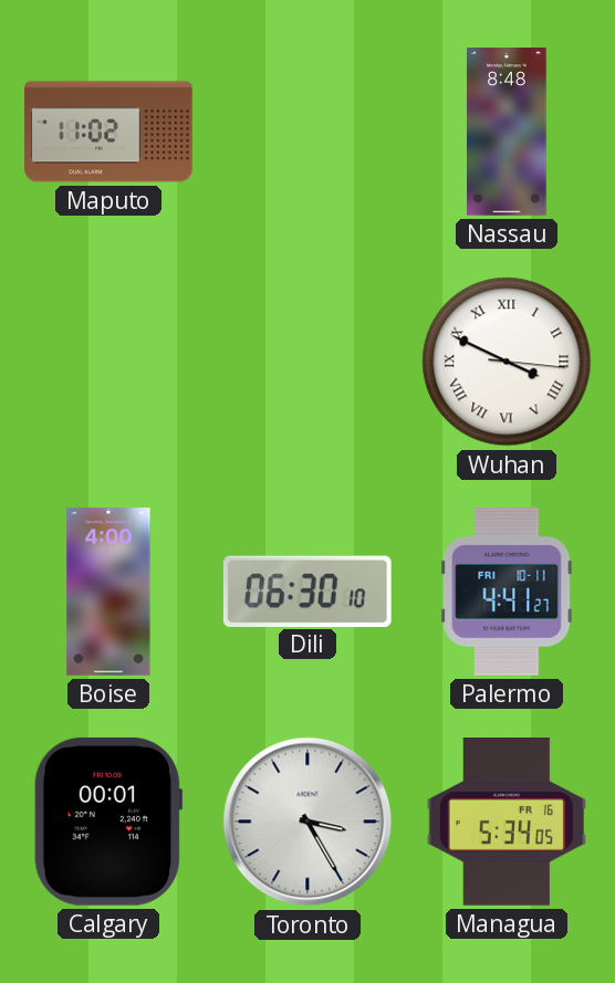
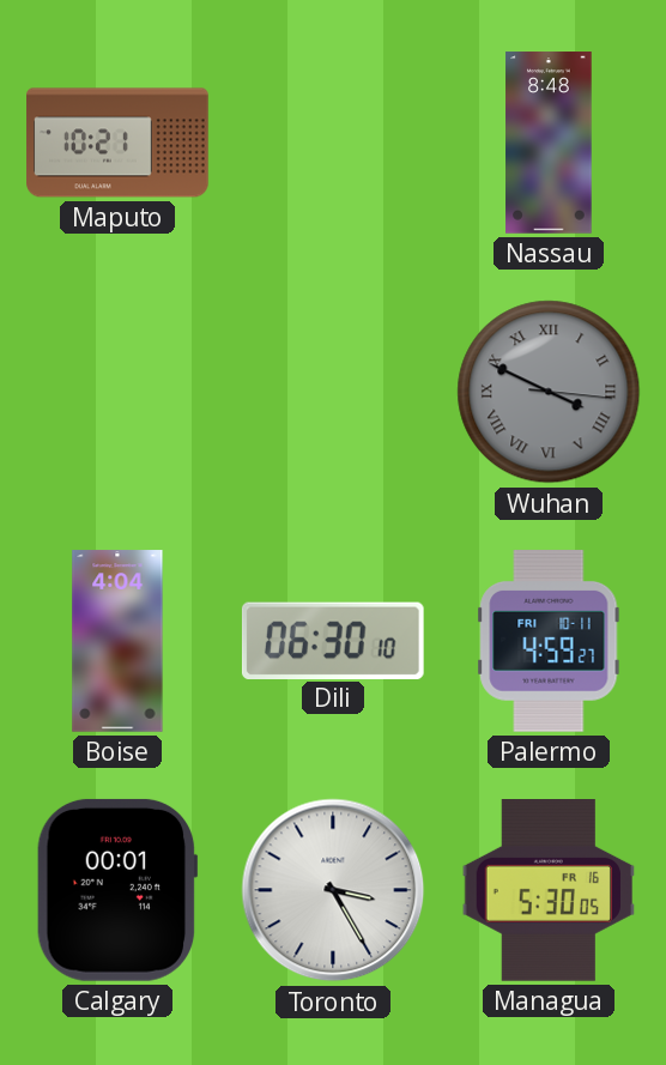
Maputo: 11:02 -> 10:21 (117, 143)
Wuhan dial: white -> grey (549, 392)
Boise: 4:00 -> 4:04 (117, 641)
Palermo: 4:41 -> 4:59 (549, 641)
Managua: 5:34 -> 5:30 (547, 891)
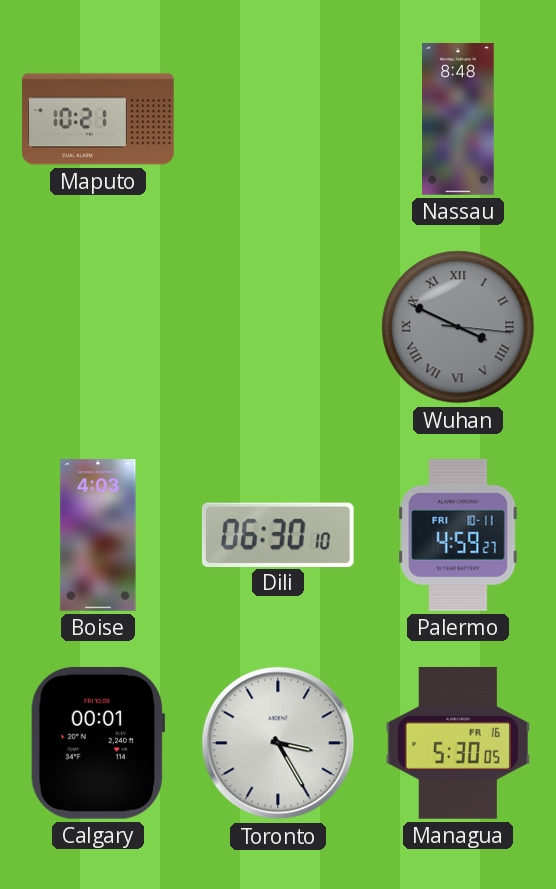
Boise: 4:04 -> 4:03 (98, 535)
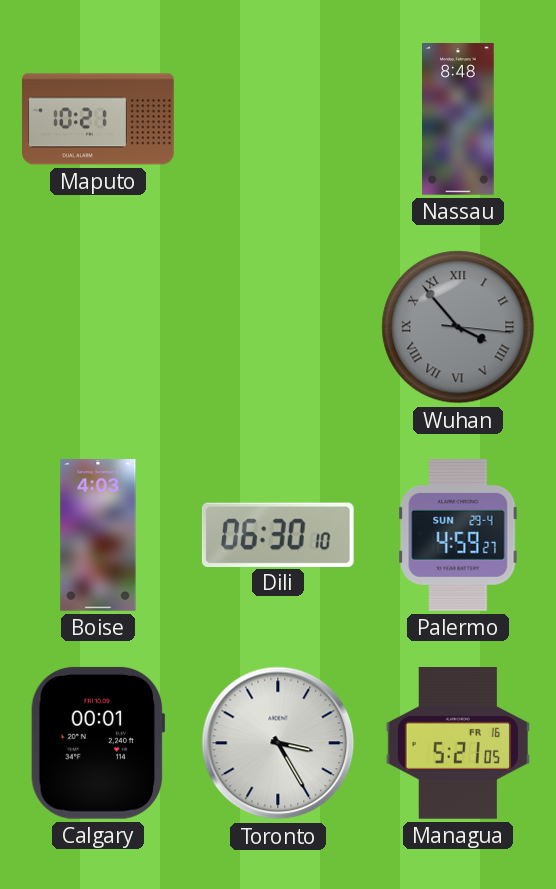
Wuhan: 3:49 -> 3:53 (458, 327)
Palermo date: FRI 10-11 -> SUN 29-4 (458, 535)
Managua: 5:30 -> 5:21 (457, 744)
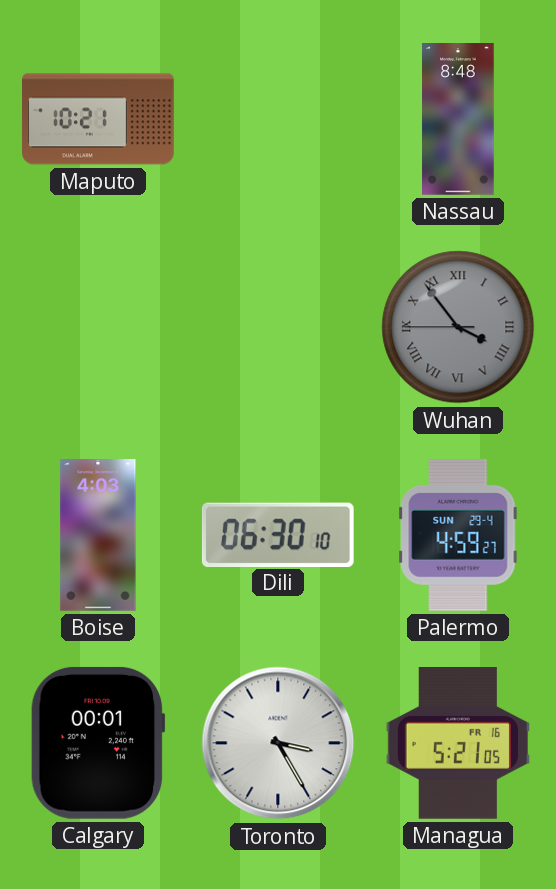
Wuhan: 3:53:16 -> 3:53:45 (458, 327)
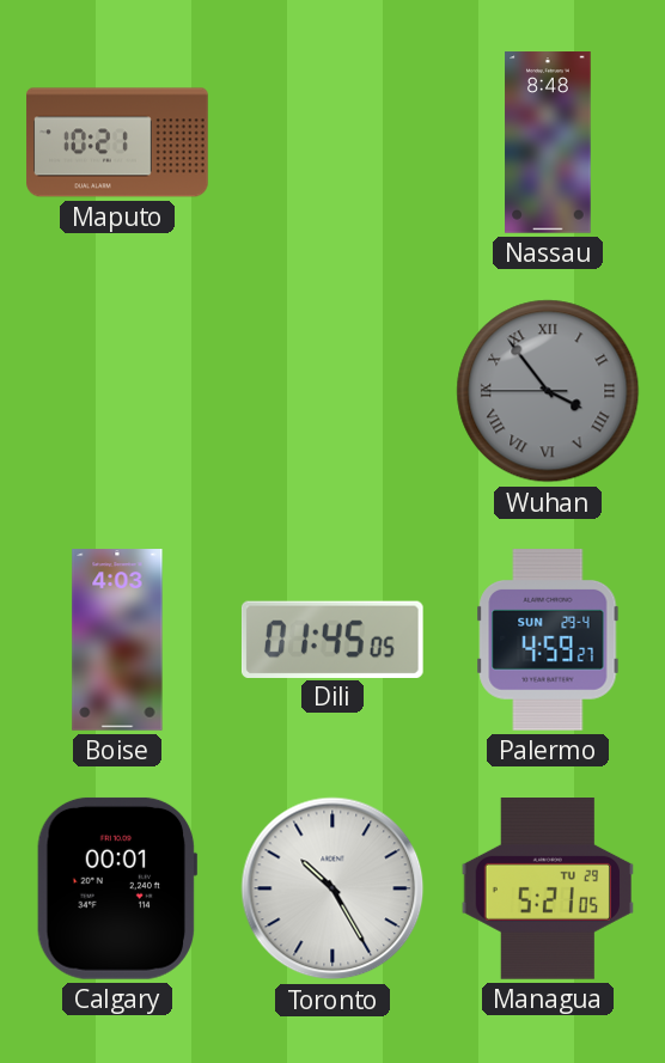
Dili: 06:30 -> 01:45 (332, 639)
Toronto: 3:25 -> 10:25 (332, 888)
Managua date: FR 16 -> TU 29 (547, 890)
